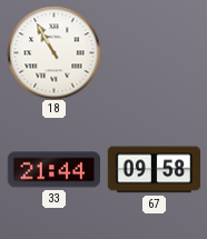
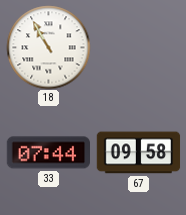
33: 21:44 -> 07:44 (48, 153)
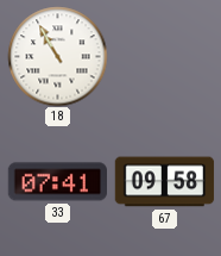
33: 07:44 -> 07:41 (57, 182)
